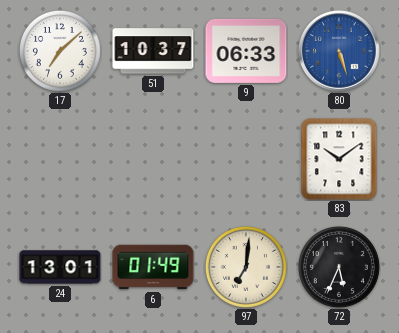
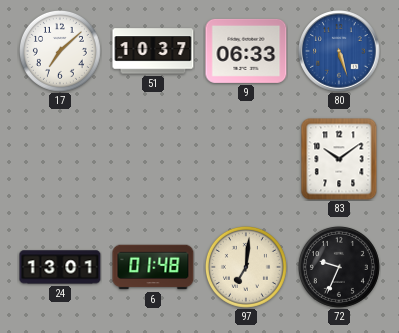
6: 01:49 -> 01:48 (153, 267)
72: 5:34 -> 9:34 (339, 267)
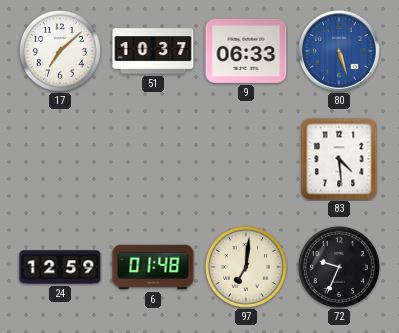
83: 10:09 -> 4:29 (339, 159)
24: 13:01 -> 12:59 (60, 267)
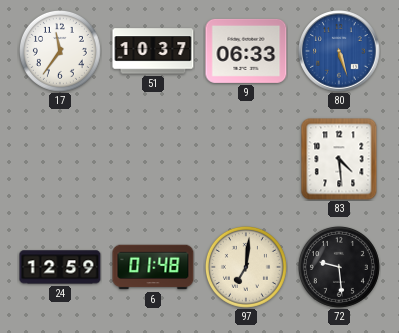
17: 7:08 -> 11:36 (60, 51)
72: 9:34 -> 9:29 (339, 267)
